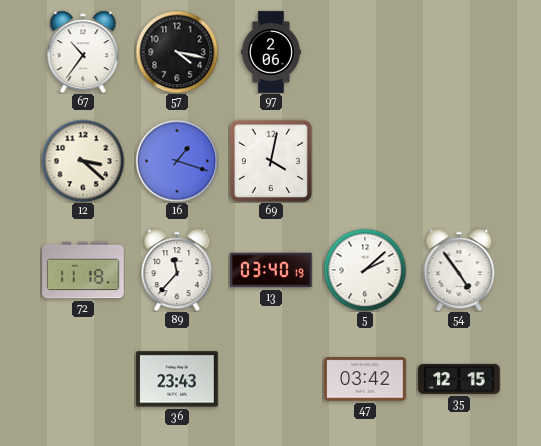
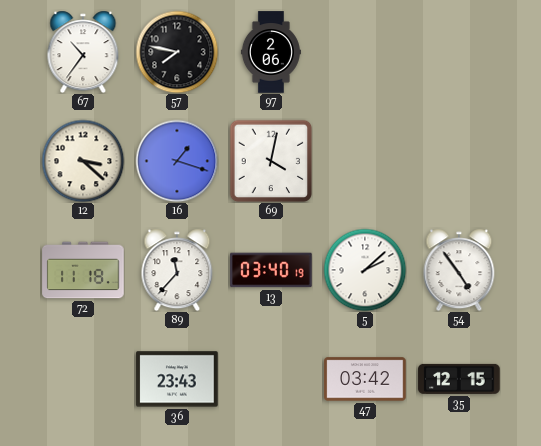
57: 4:17 -> 7:47 (177, 52)
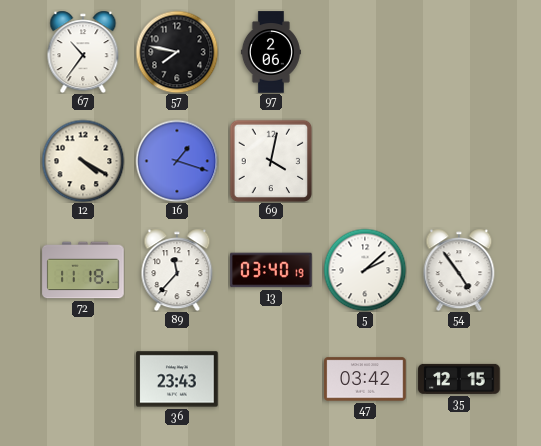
12: 3:22 -> 4:20 (83, 161)
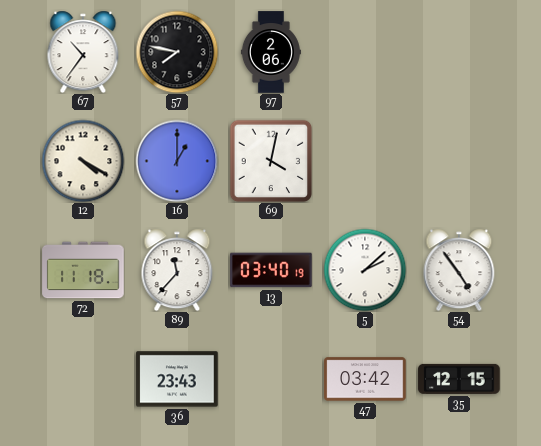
16: 1:18 -> 1:00 (177, 161)
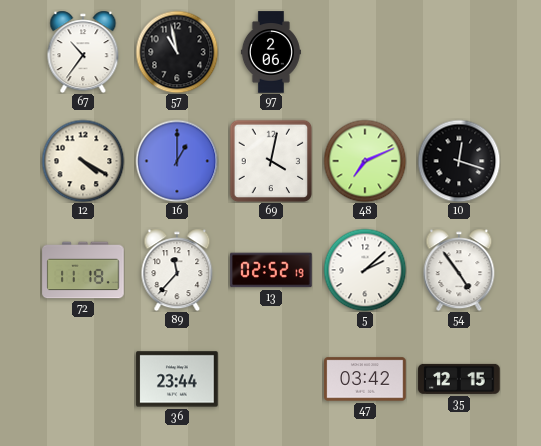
57: 7:47 -> 10:58 (177, 52)
48: none -> 7:11 (365, 161)
10: none -> 12:18 (459, 161)
13: 03:40 -> 02:52 (271, 270)
36: 23:43 -> 23:44 (177, 379)
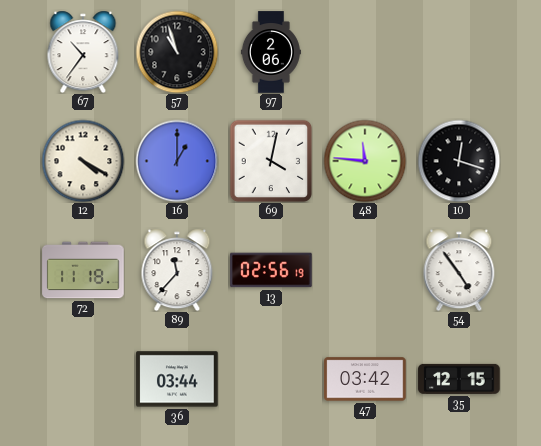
57: 10:58 -> 10:57 (177, 52)
48: 7:11 -> 11:46 (365, 161)
13: 02:52 -> 02:56 (271, 270)
5: 2:08 -> none (365, 270)
36: 23:44 -> 03:44 (177, 379)
